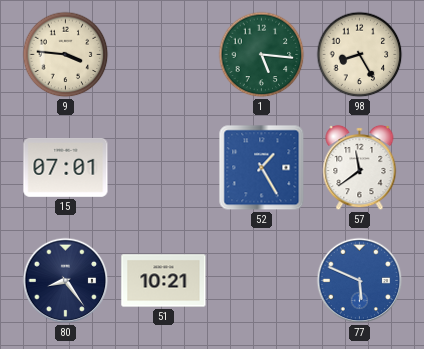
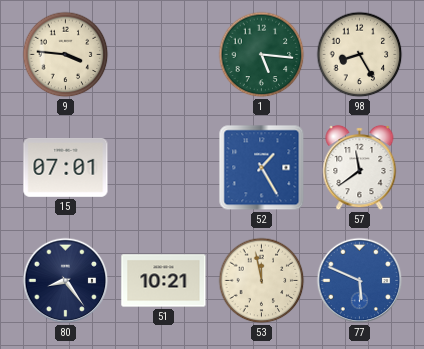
53: none -> 11:58 (262, 281)
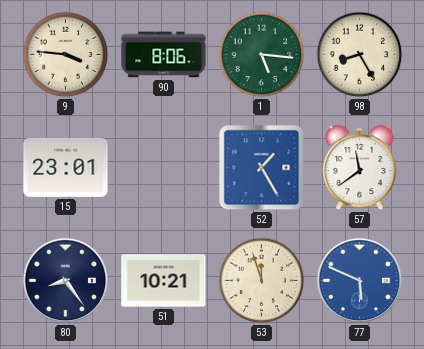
90: none -> 8:06 (164, 55)
15: 07:01 -> 23:01 (66, 168)
53: 11:58 -> 11:57 (262, 281)
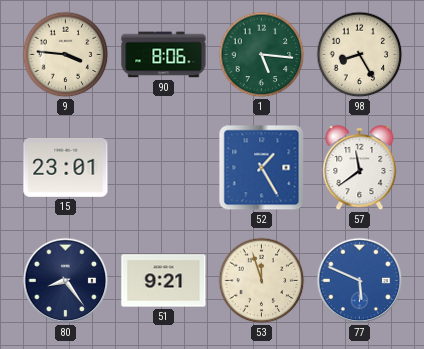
51: 10:21 -> 9:21 (164, 281)
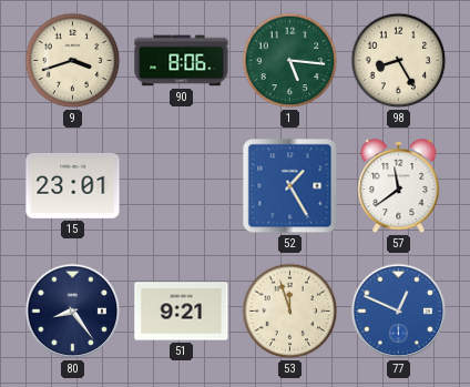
9: 3:46 -> 3:42 (73, 61)
77: 5:49 -> 12:49 (399, 312)
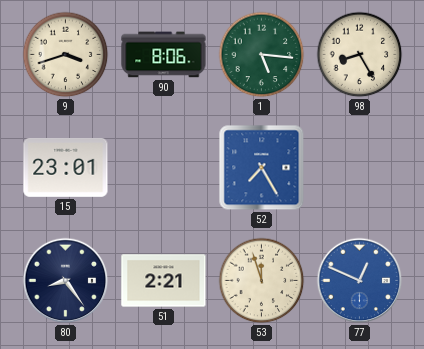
52: 1:25 -> 7:25 (262, 168)
57: 11:39 -> none (399, 186)
51: 9:21 -> 2:21 (164, 281)
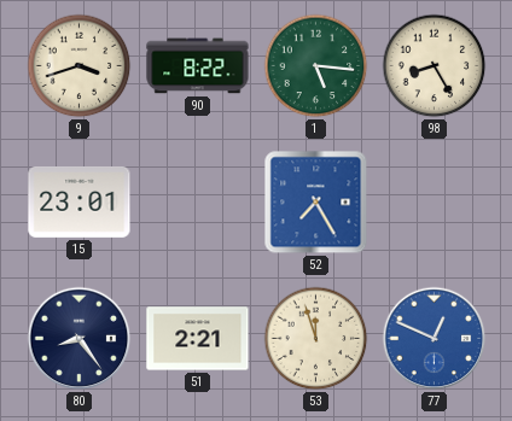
90: 8:06 -> 8:22 (198, 66)
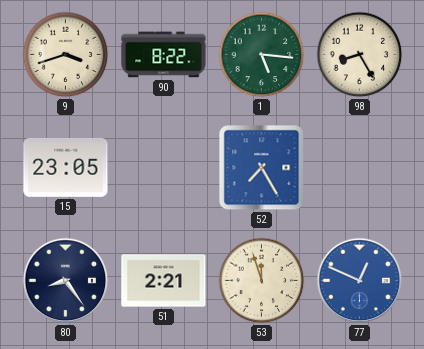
15: 23:01 -> 23:05 (66, 168)
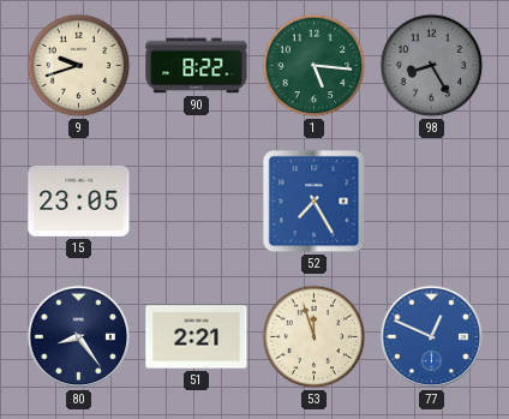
9: 3:42 -> 9:42 (79, 66)
98 dial: cream -> grey (432, 66)
